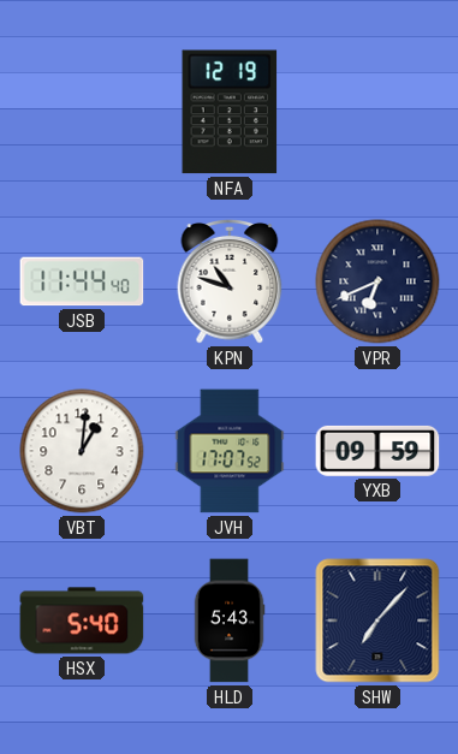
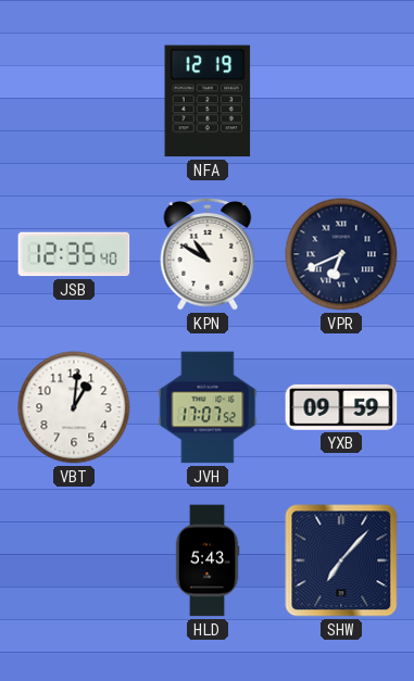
JSB: 11:44 -> 12:35 (74, 254)
KPN: 10:48 -> 10:50 (208, 255)
HSX: 5:40 -> none (82, 621)
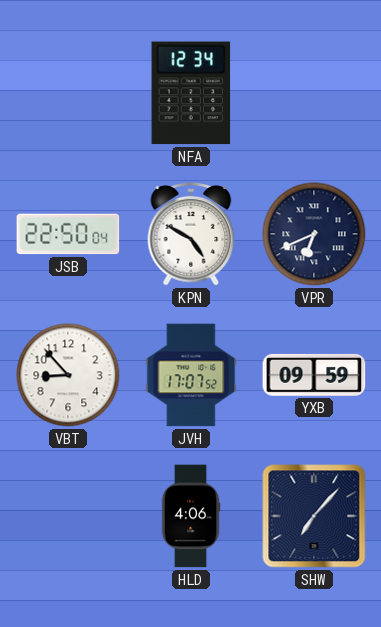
NFA: 12:19 -> 12:34 (191, 93)
JSB: 12:35 -> 22:50 (68, 234)
KPN: 10:50 -> 4:50 (191, 235)
VBT: 1:01 -> 8:53 (68, 375)
HLD: 5:43 -> 4:06 (191, 516)
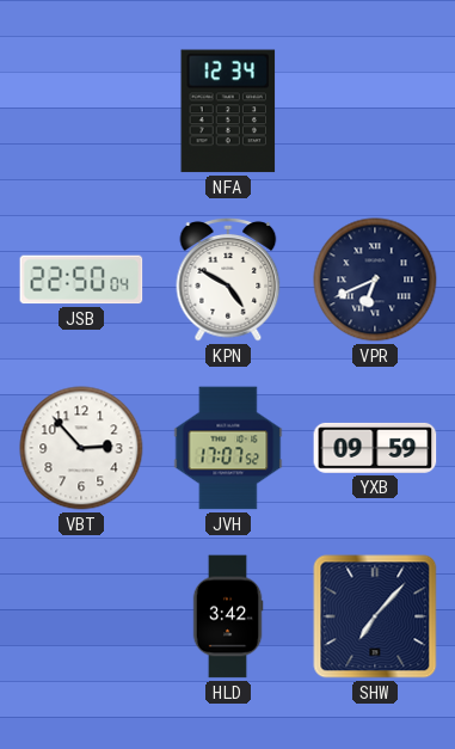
VBT: 8:53 -> 2:53 (81, 448)
HLD: 4:06 -> 3:42 (228, 616)
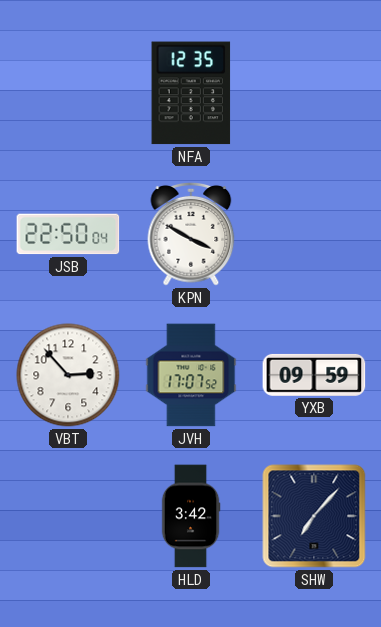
NFA: 12:34 -> 12:35 (191, 93)
KPN: 4:50 -> 3:50 (191, 235)
VPR: 6:41 -> none (375, 280)
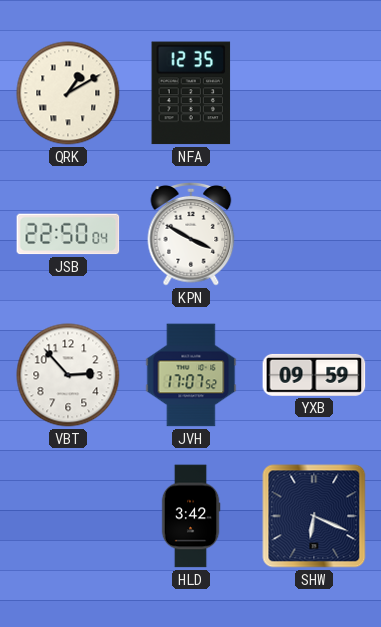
QRK: none -> 1:10 (68, 93)
SHW: 7:07 -> 6:19 (314, 516)
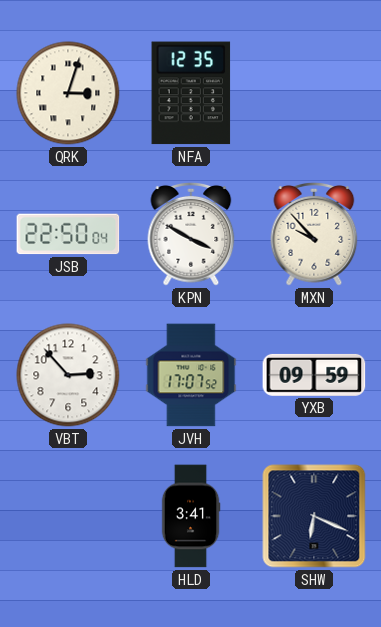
QRK: 1:10 -> 3:03 (68, 93)
MXN: none -> 9:53 (314, 235)
HLD: 3:42 -> 3:41 (191, 516)
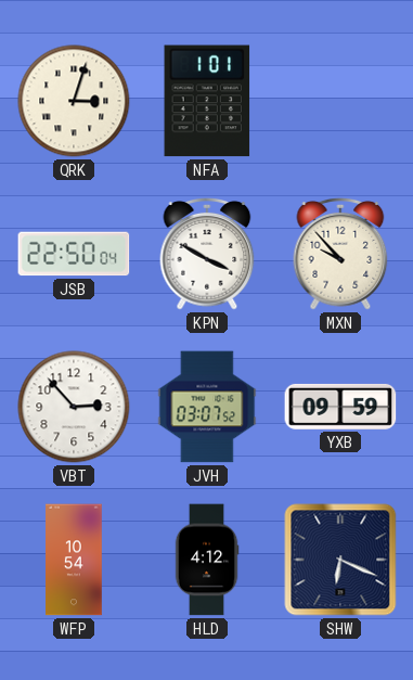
NFA: 12:35 -> 1:01 (207, 101)
JVH: 17:07 -> 03:07 (207, 407)
WFP: none -> 10:54 (74, 560)
HLD: 3:41 -> 4:12 (207, 560)
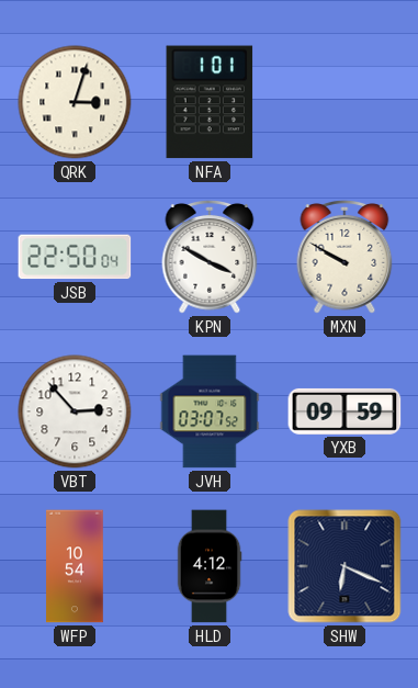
MXN: 9:53 -> 9:50 (344, 258)
